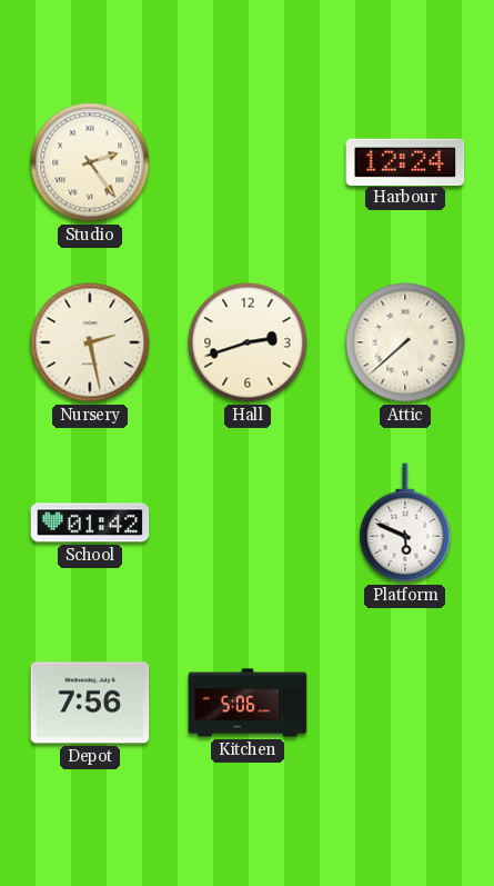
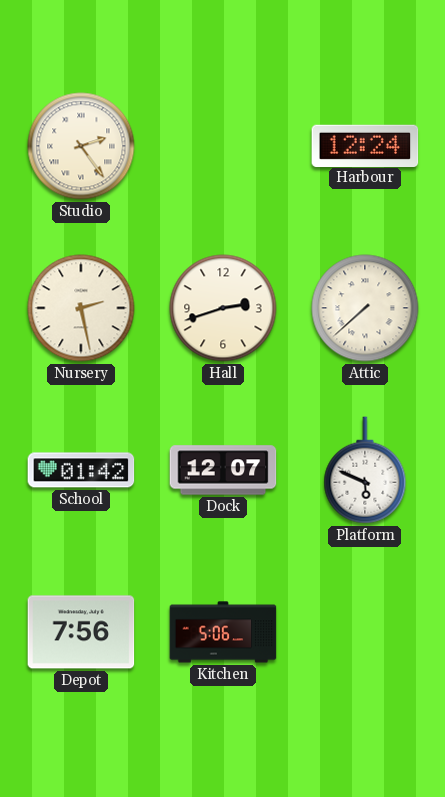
Dock: none -> 12:07 (223, 470)
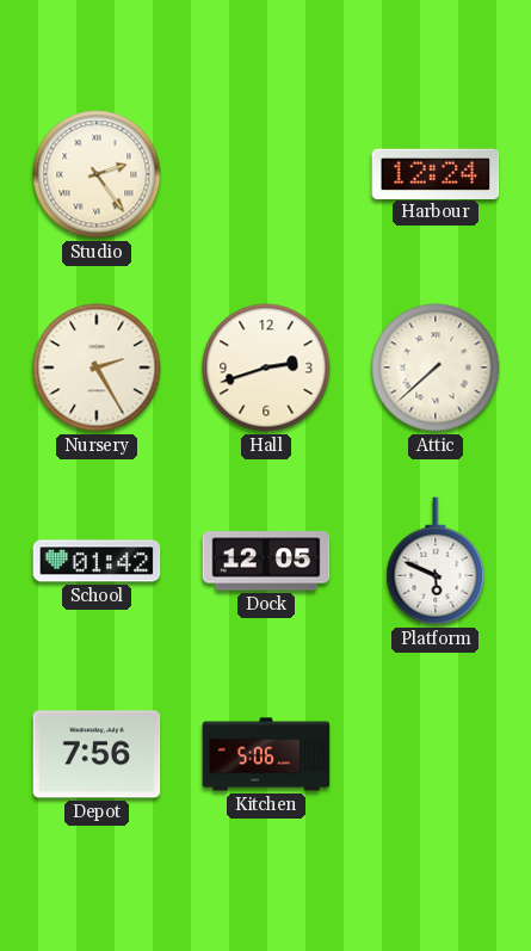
Nursery: 2:28 -> 2:25 (97, 368)
Dock: 12:07 -> 12:05 (266, 561)
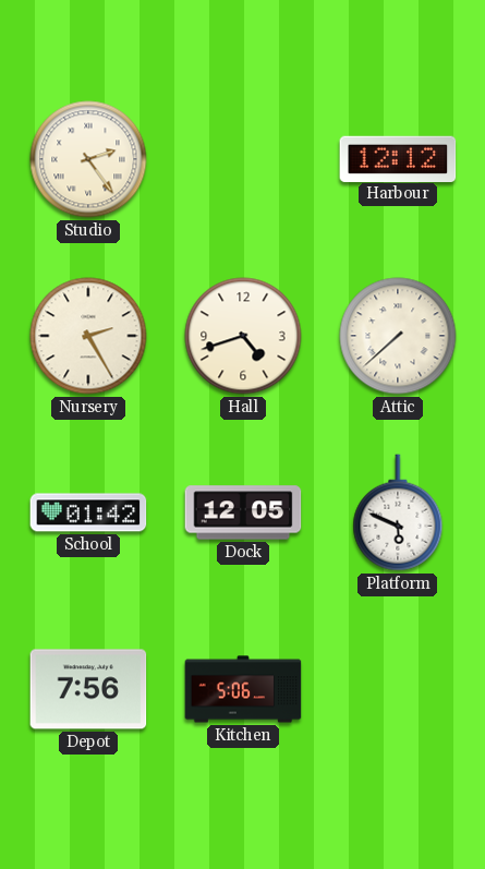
Harbour: 12:24 -> 12:12 (398, 158)
Hall: 2:42 -> 4:42 (243, 336)
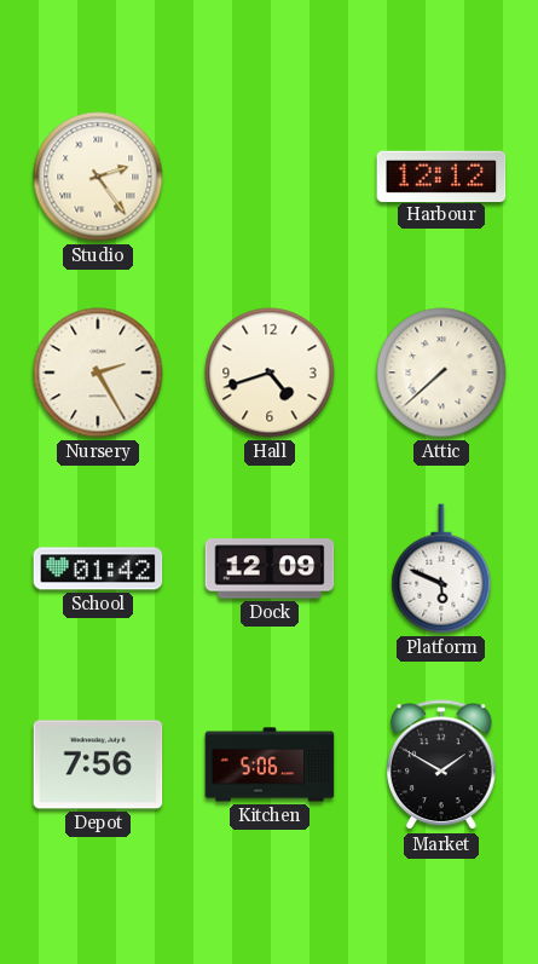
Dock: 12:05 -> 12:09 (270, 568)
Market: none -> 1:50 (442, 766)
